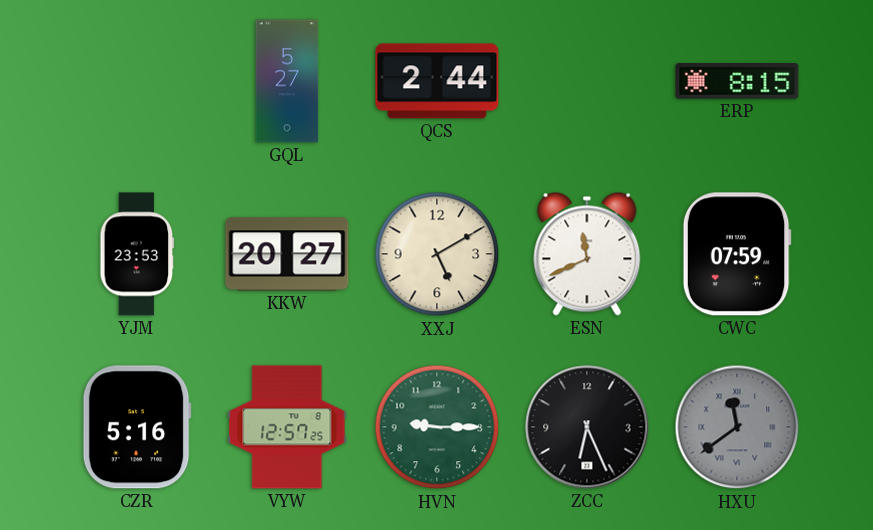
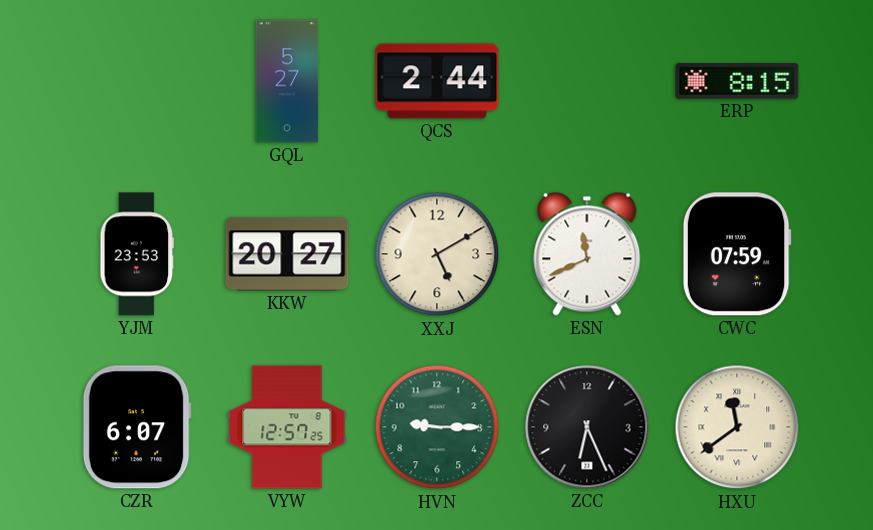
CZR: 5:16 -> 6:07 (137, 427)
HXU dial: grey -> cream (737, 427)
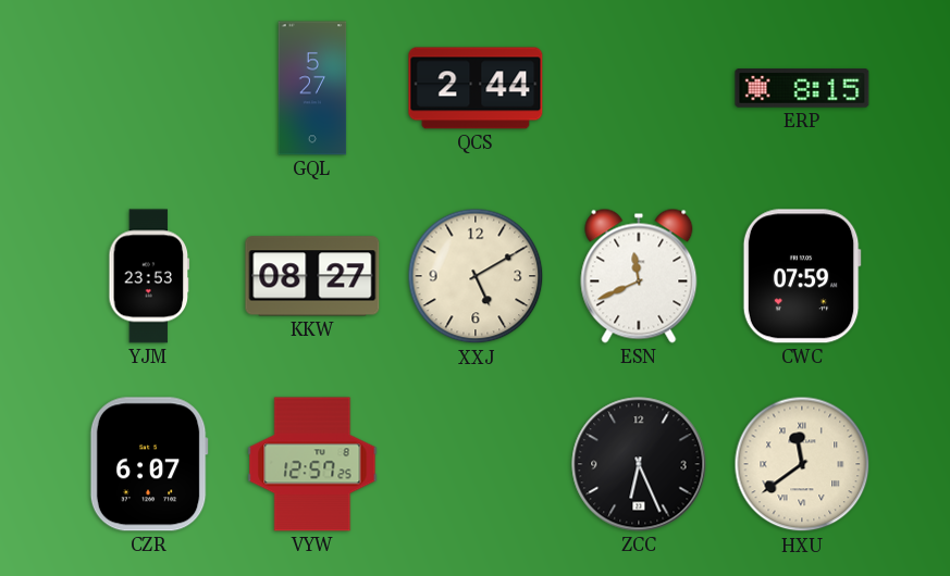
KKW: 20:27 -> 08:27 (312, 276)
HVN: 9:15 -> none (437, 427)
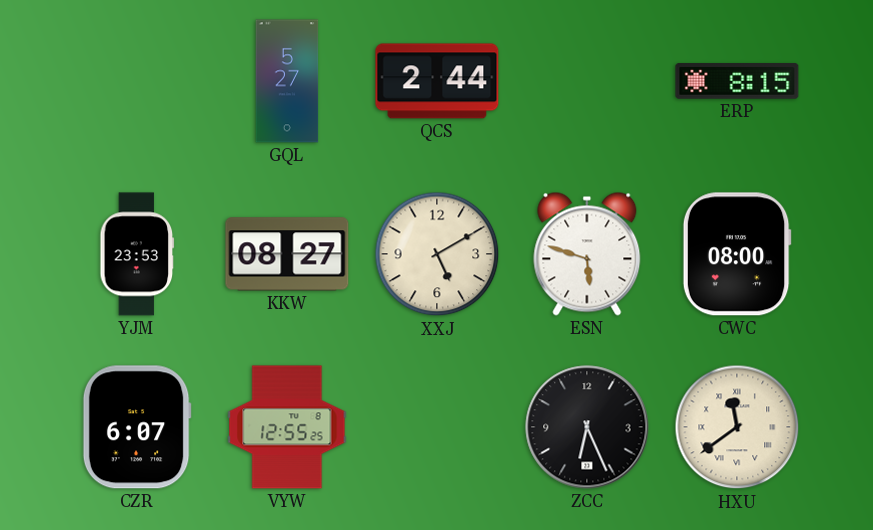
ESN: 11:41 -> 5:48 (587, 254)
CWC: 07:59 -> 08:00 (737, 254)
VYW: 12:57 -> 12:55 (287, 427)
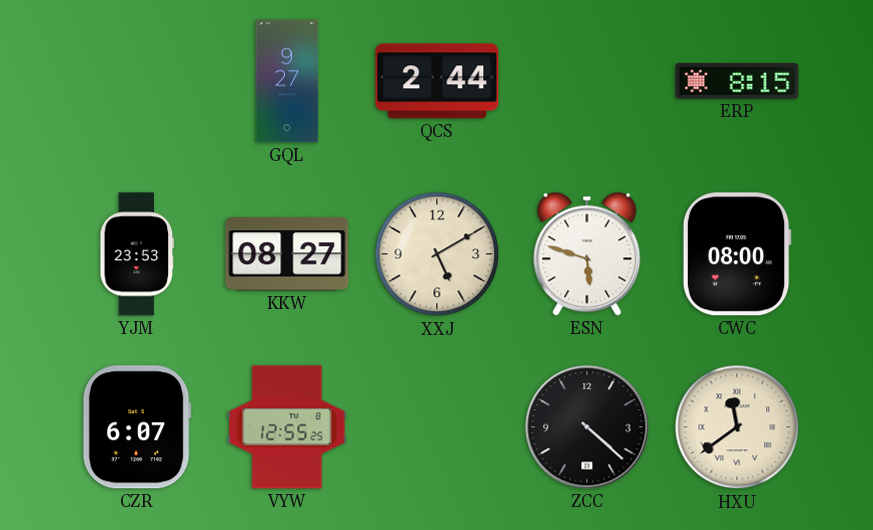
GQL: 5:27 -> 9:27 (287, 81)
ZCC: 6:26 -> 4:22 (587, 427)
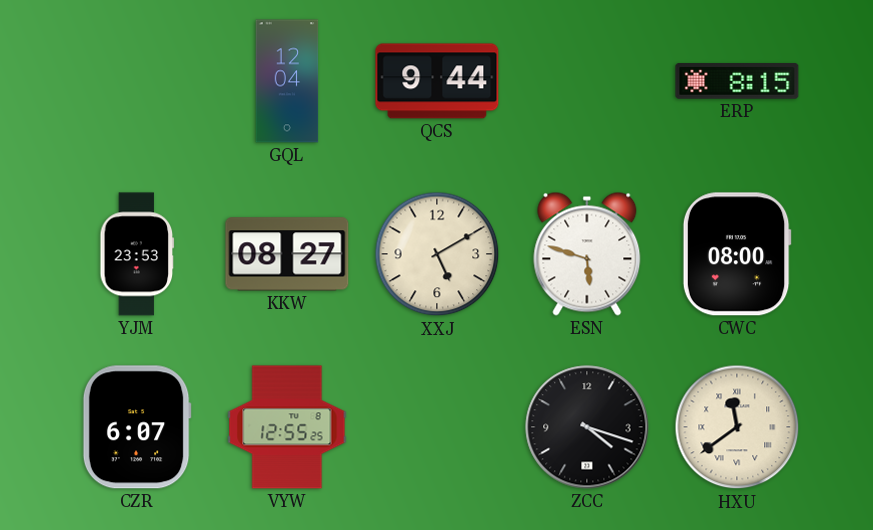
GQL: 9:27 -> 12:04 (287, 81)
QCS: 2:44 -> 9:44 (437, 81)
ZCC: 4:22 -> 4:18 (587, 427)
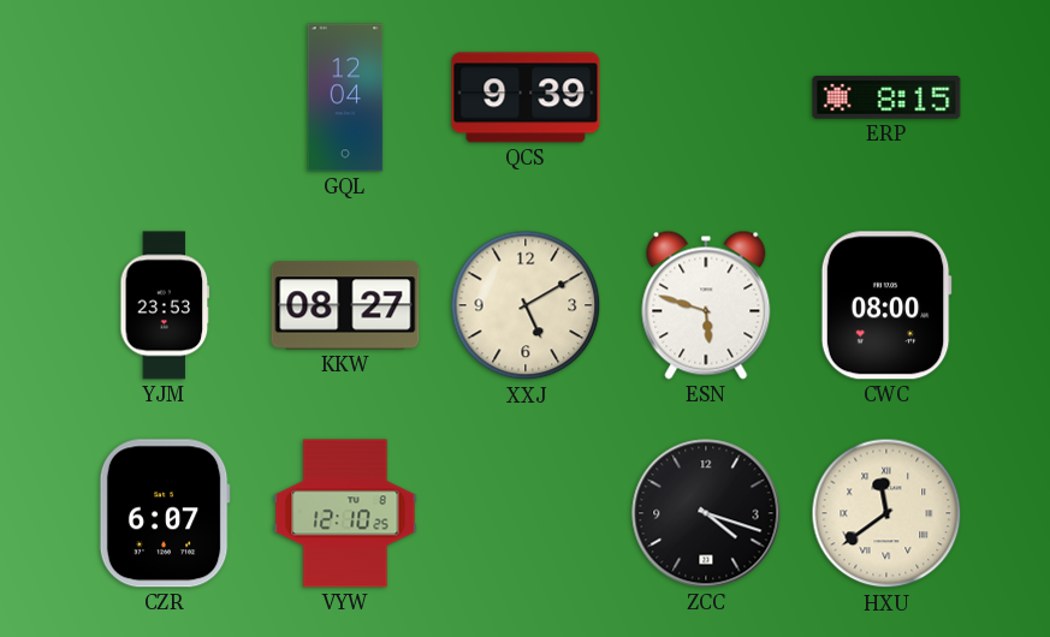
QCS: 9:44 -> 9:39 (526, 97)
VYW: 12:55 -> 12:10 (345, 513)
